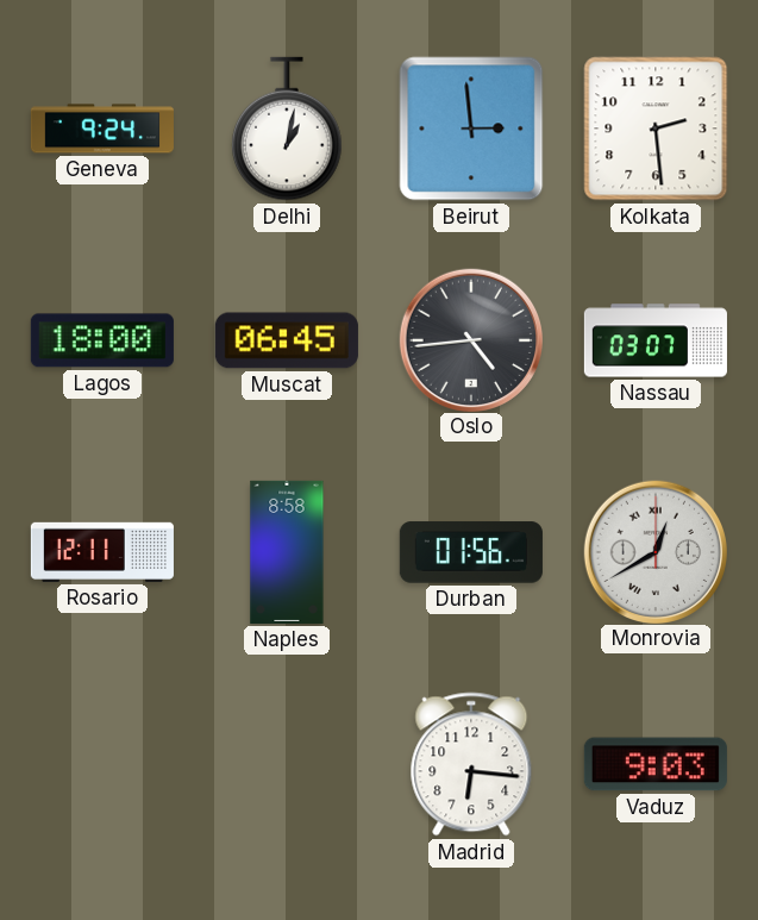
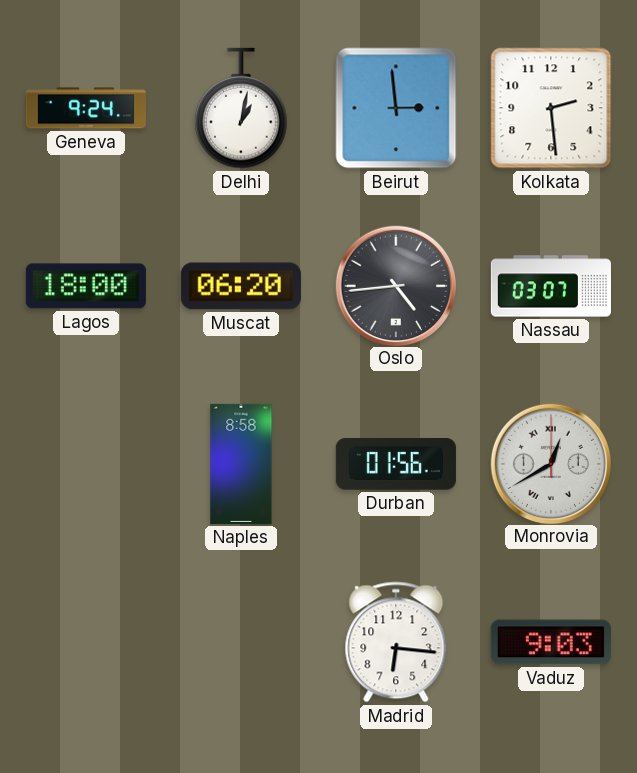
Muscat: 06:45 -> 06:20 (241, 286)
Rosario: 12:11 -> none (102, 552)
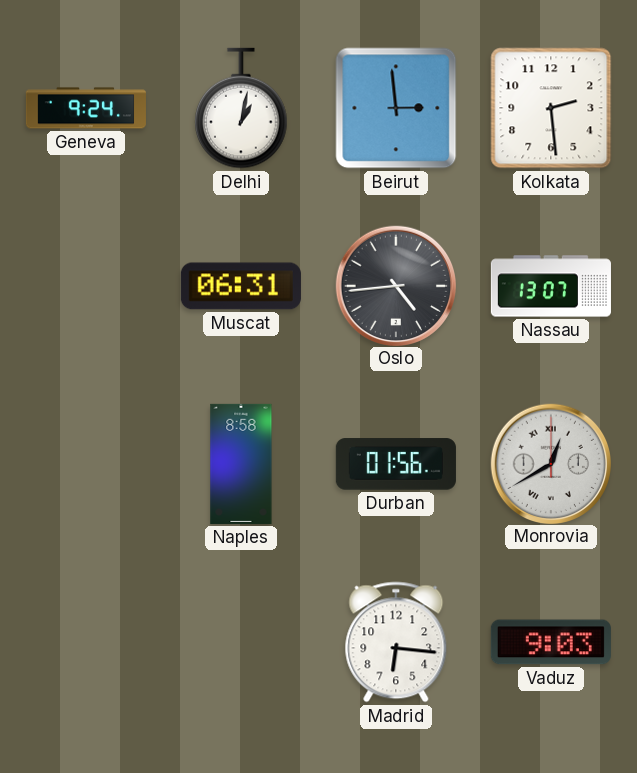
Lagos: 18:00 -> none (86, 286)
Muscat: 06:20 -> 06:31 (241, 286)
Nassau: 03:07 -> 13:07 (551, 286)
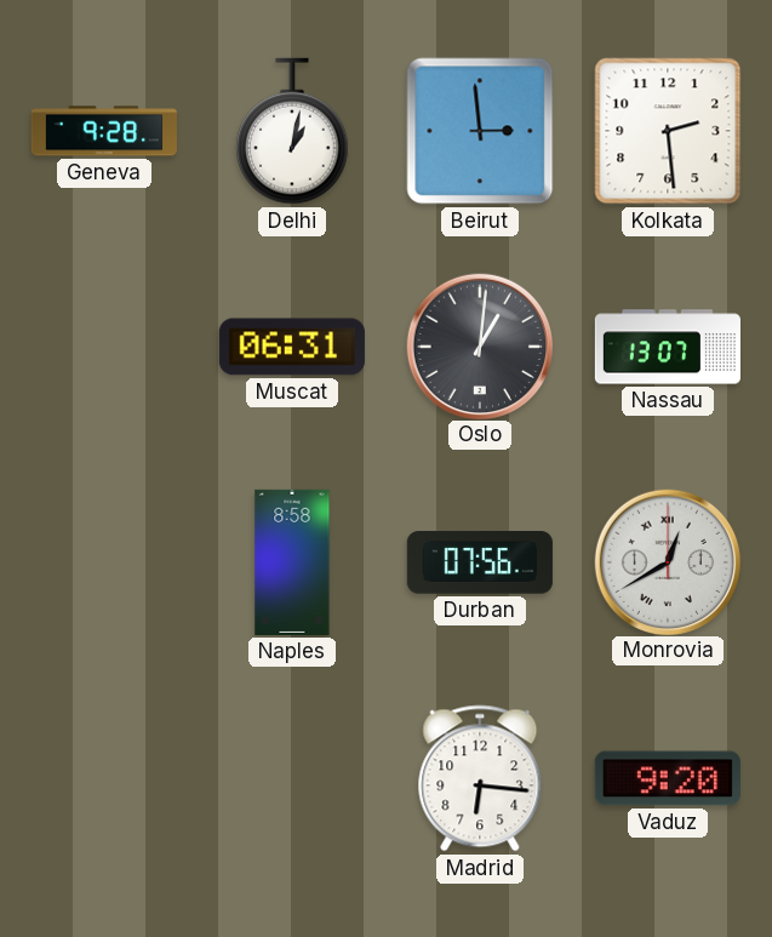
Geneva: 9:24 -> 9:28 (104, 131)
Oslo: 4:44 -> 1:01 (479, 345)
Durban: 01:56 -> 07:56 (480, 562)
Vaduz: 9:03 -> 9:20 (668, 778)
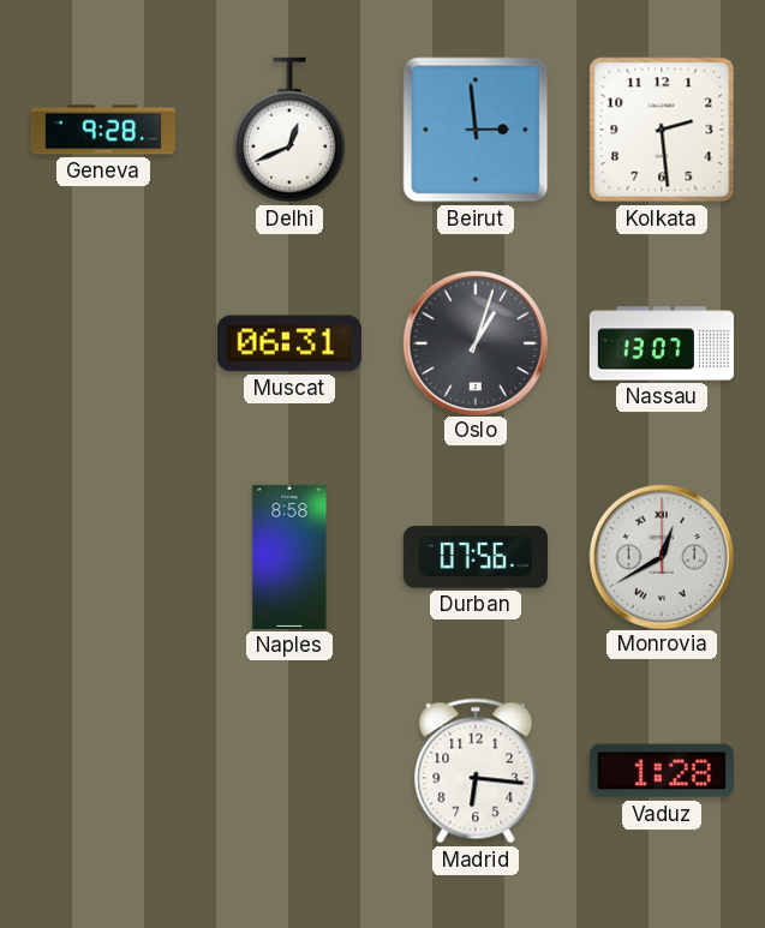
Delhi: 1:02 -> 12:41 (289, 130)
Oslo: 1:01 -> 1:03 (474, 342)
Vaduz: 9:20 -> 1:28 (662, 771)
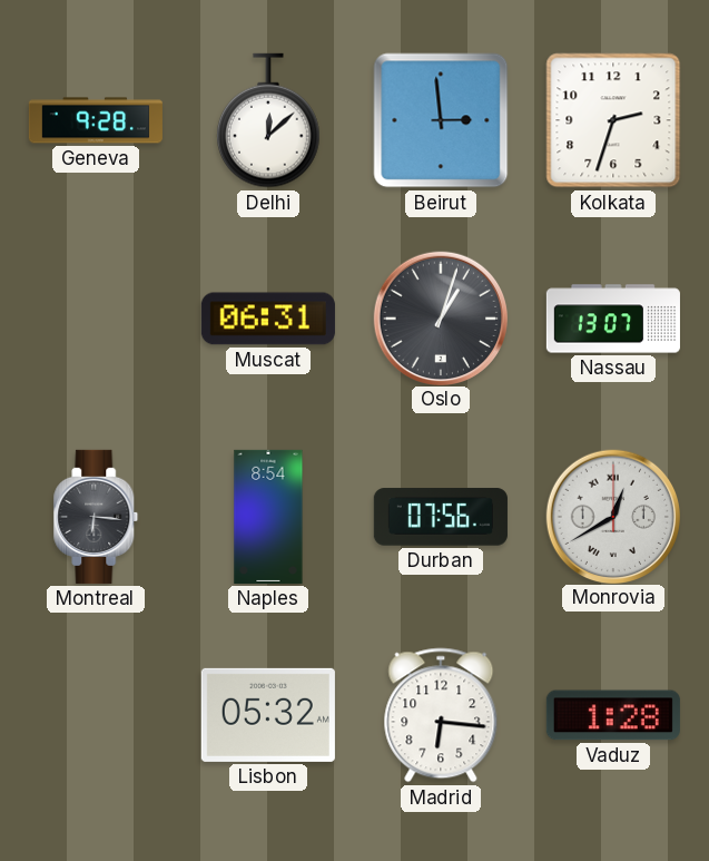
Delhi: 12:41 -> 12:08 (268, 120)
Kolkata: 2:29 -> 2:33 (613, 120)
Montreal: none -> 6:16 (96, 517)
Naples: 8:58 -> 8:54 (268, 517)
Lisbon: none -> 05:32 (268, 715)
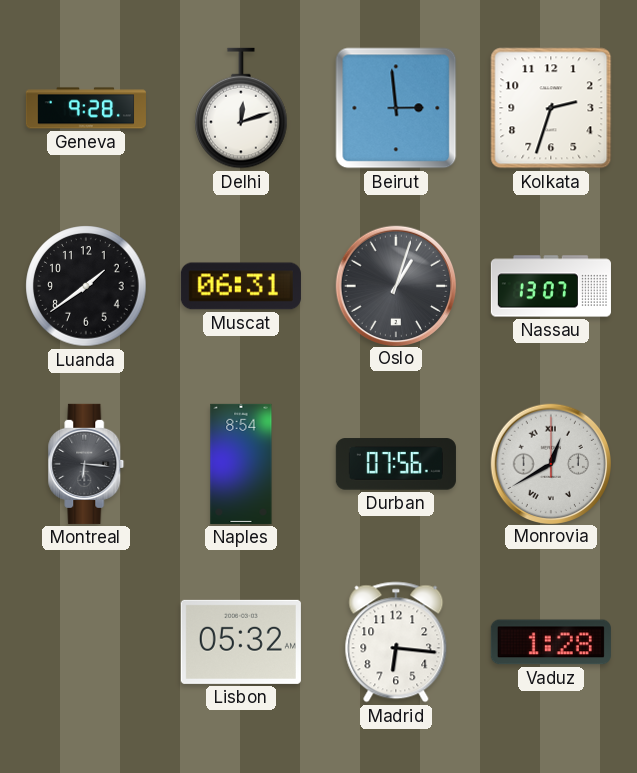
Delhi: 12:08 -> 12:12 (241, 108)
Luanda: none -> 1:39 (86, 286)
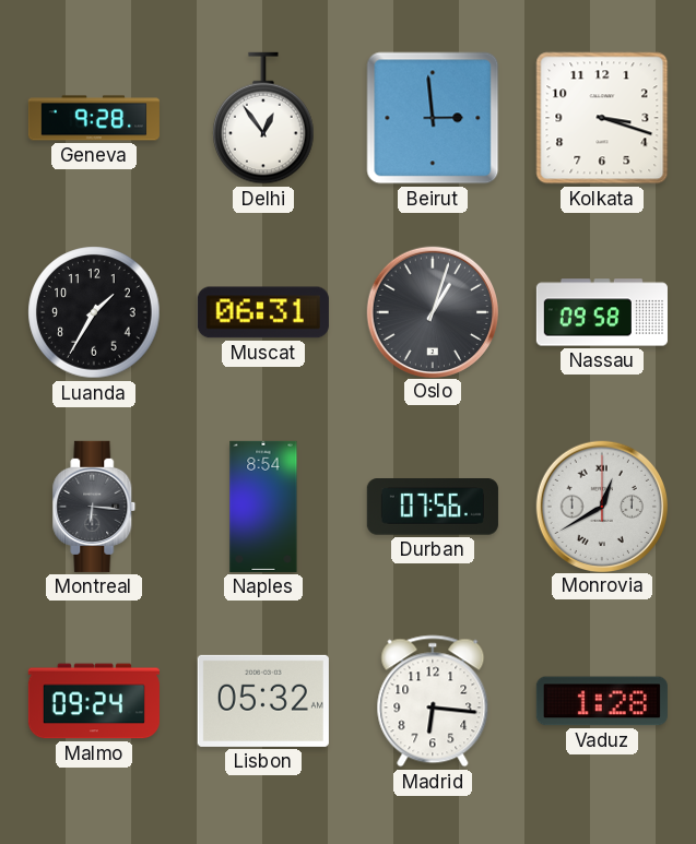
Delhi: 12:12 -> 12:54 (263, 118)
Kolkata: 2:33 -> 3:18 (602, 118)
Luanda: 1:39 -> 1:35 (94, 312)
Nassau: 13:07 -> 09:58 (602, 312)
Malmo: none -> 09:24 (94, 701)
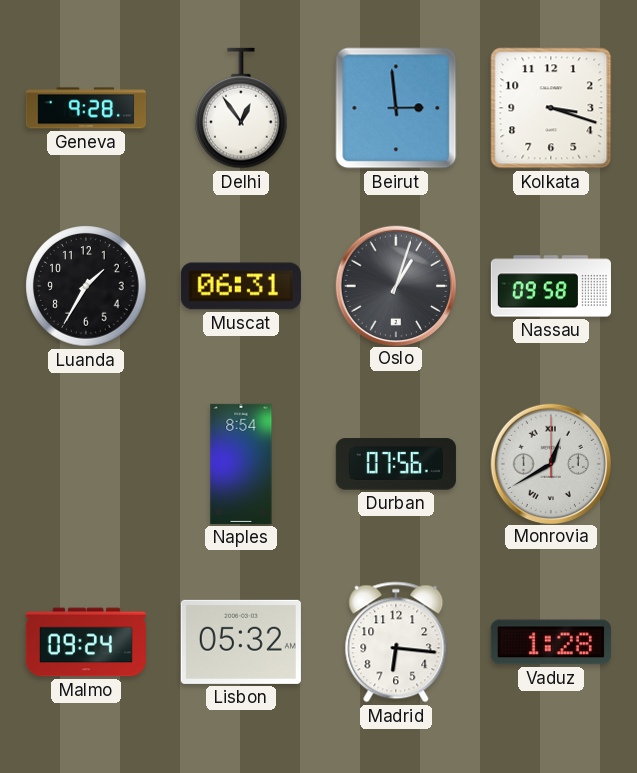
Montreal: 6:16 -> none (94, 507)
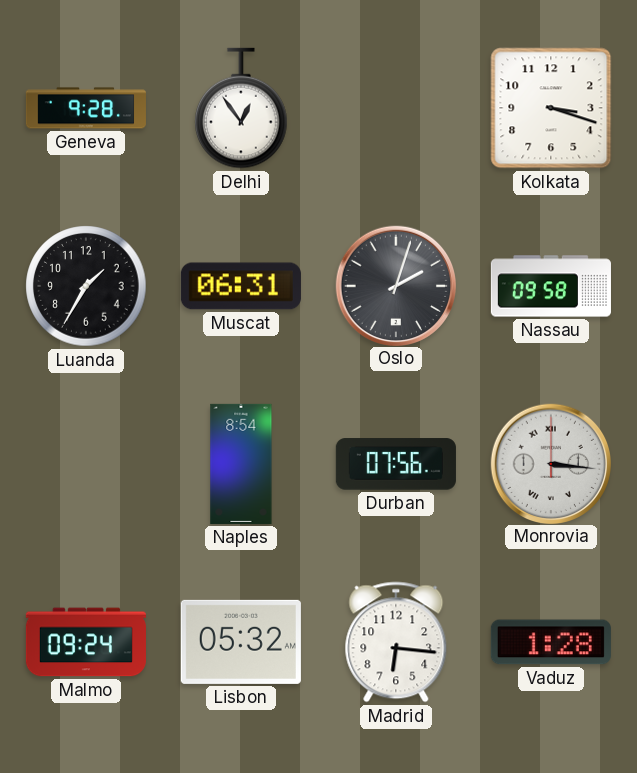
Beirut: 2:59 -> none (396, 108)
Oslo: 1:03 -> 2:03 (395, 285)
Monrovia: 12:40 -> 3:16 (550, 463)
